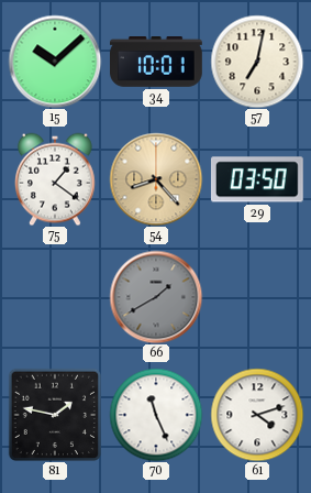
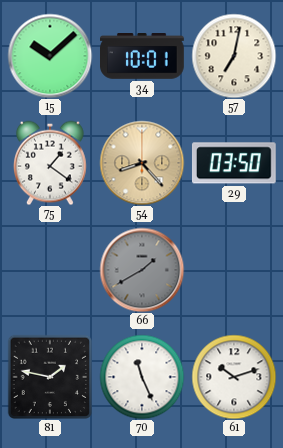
61: 4:12 -> 10:12 (234, 377)
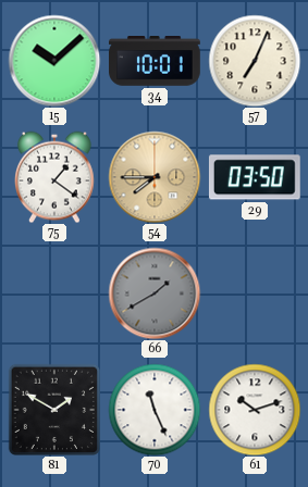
57: 7:02 -> 7:04 (255, 61)
54: 8:23 -> 7:45 (155, 177)
81: 1:47 -> 1:50 (53, 409)
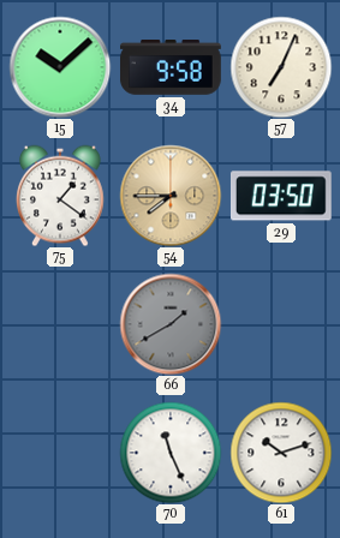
34: 10:01 -> 9:58 (172, 67)
81: 1:50 -> none (53, 409)
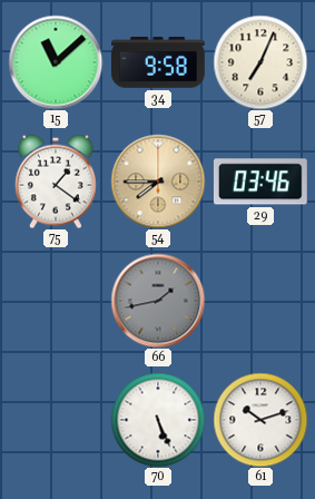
15: 10:08 -> 11:08 (56, 62)
29: 03:50 -> 03:46 (260, 182)
66: 1:40 -> 1:43 (158, 301)
70: 11:26 -> 5:26 (158, 420)
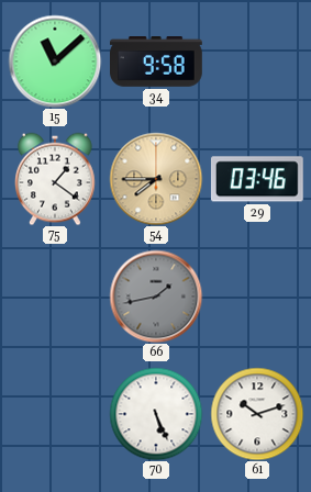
57: 7:04 -> none (260, 62)
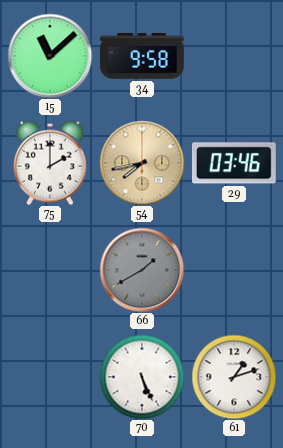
75: 1:21 -> 2:00 (51, 163)
54: 7:45 -> 7:43 (142, 163)
66: 1:43 -> 1:40 (142, 270)
61: 10:12 -> 1:12 (234, 377)
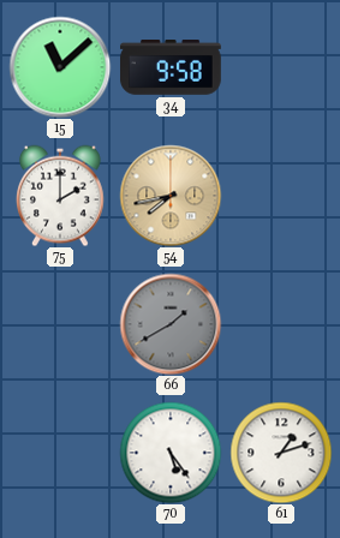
29: 03:46 -> none (234, 163)
70: 5:26 -> 5:24 (171, 453)
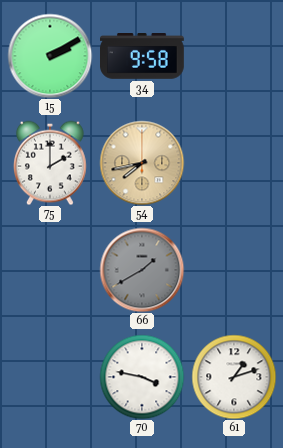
15: 11:08 -> 2:10 (50, 56)
70: 5:24 -> 3:47 (142, 377)
